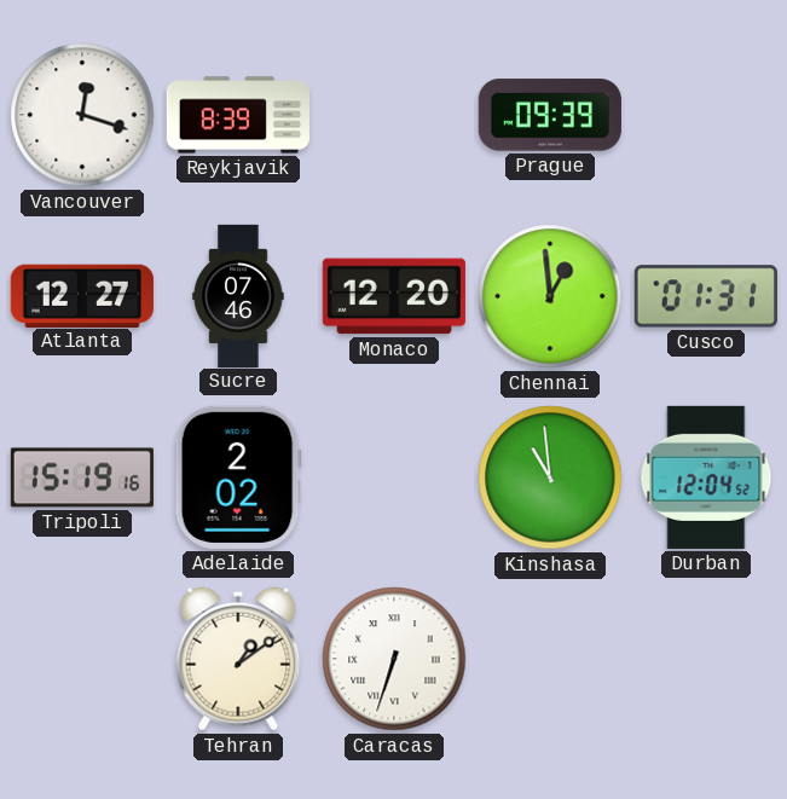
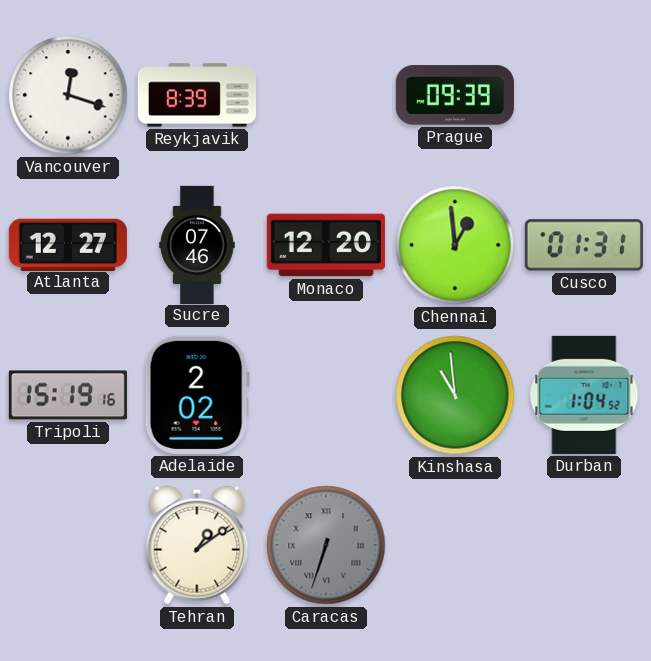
Durban: 12:04 -> 1:04 (584, 395)
Caracas dial: white -> grey (326, 545)
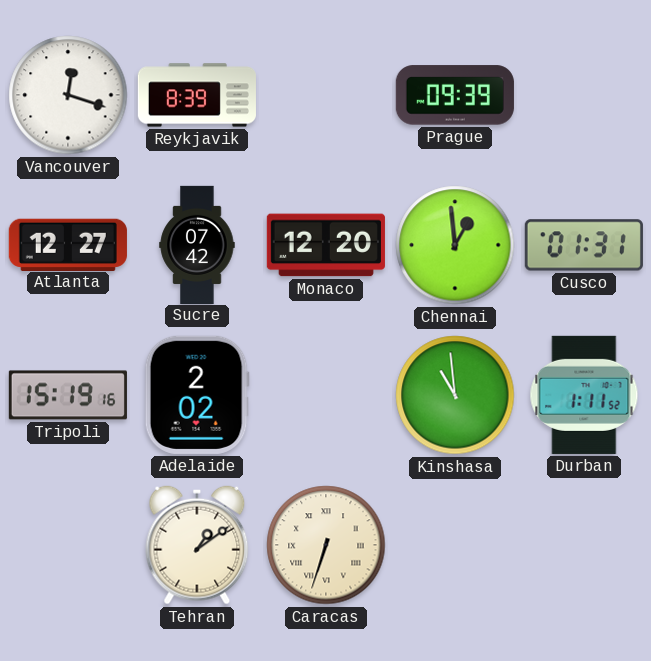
Sucre: 07:46 -> 07:42 (197, 244)
Durban: 1:04 -> 1:11 (584, 395)
Caracas dial: grey -> cream (326, 545)
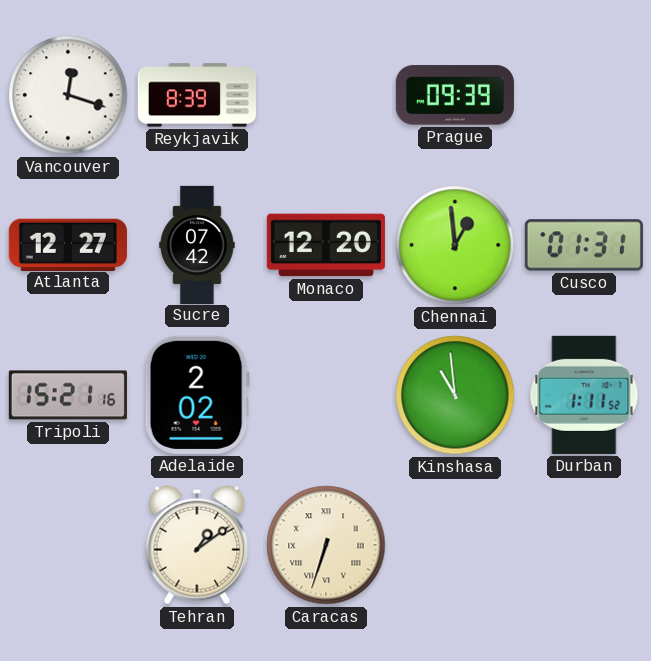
Tripoli: 15:19 -> 15:21 (68, 395)
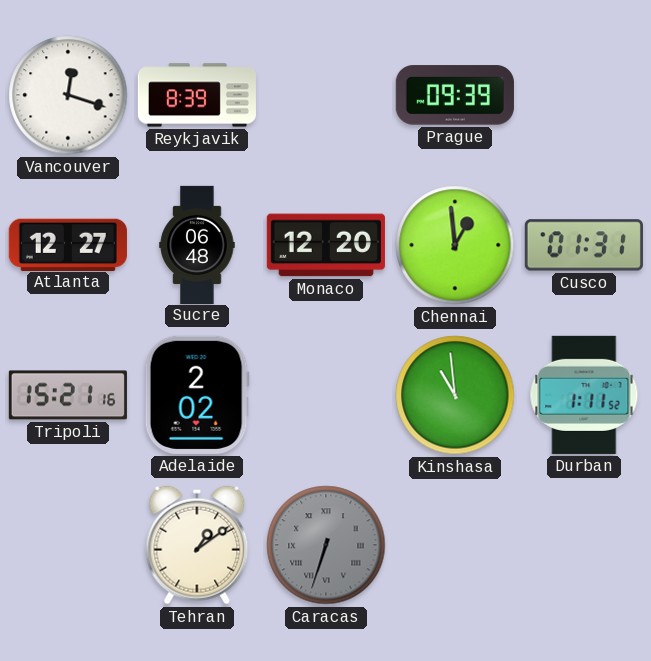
Sucre: 07:42 -> 06:48 (197, 244)
Caracas dial: cream -> grey (326, 545)
